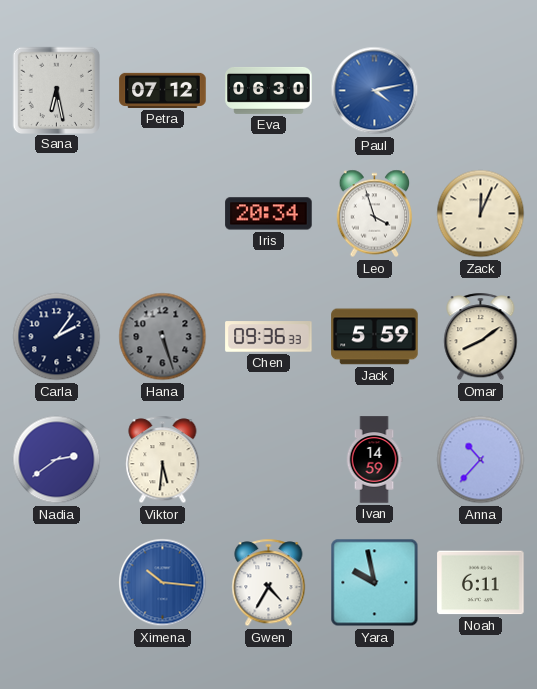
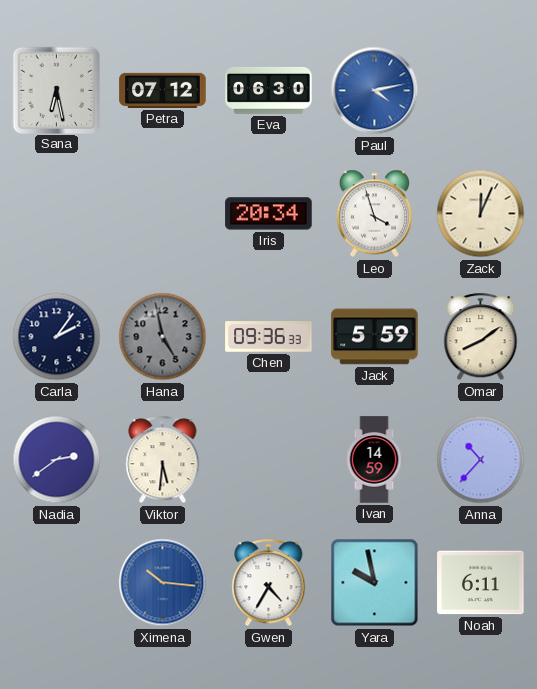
Hana: 5:27 -> 4:58 (163, 337)
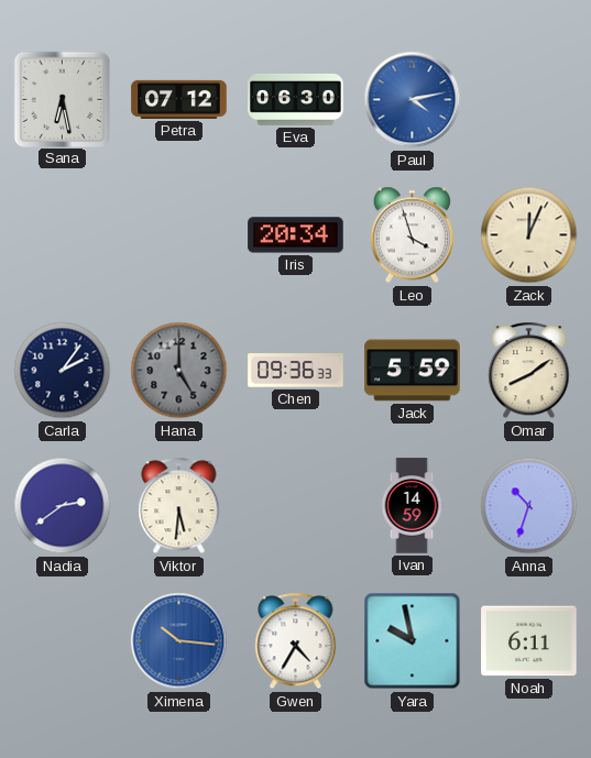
Hana: 4:58 -> 5:00 (179, 371)
Anna: 10:37 -> 10:33 (529, 506)
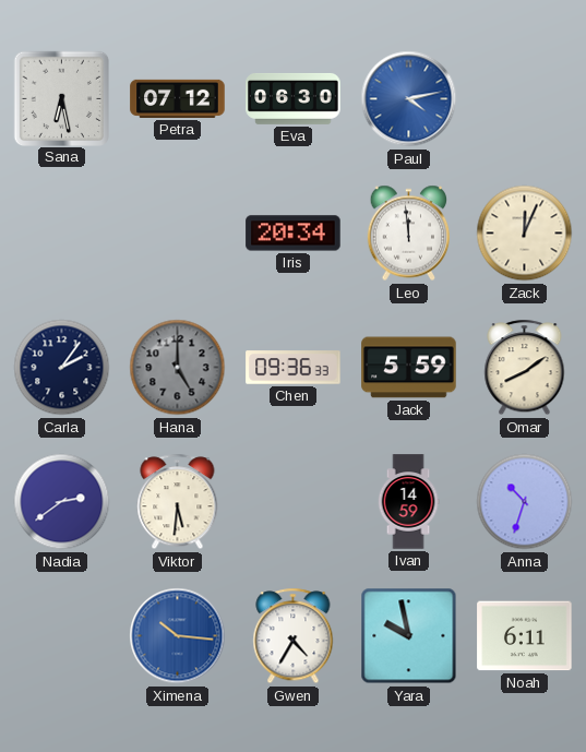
Leo: 3:57 -> 11:59 (409, 234)
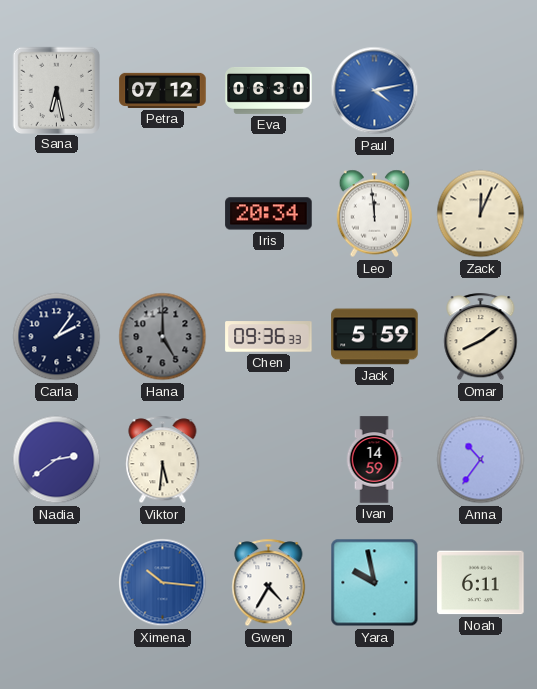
Anna: 10:33 -> 10:36 (481, 460)
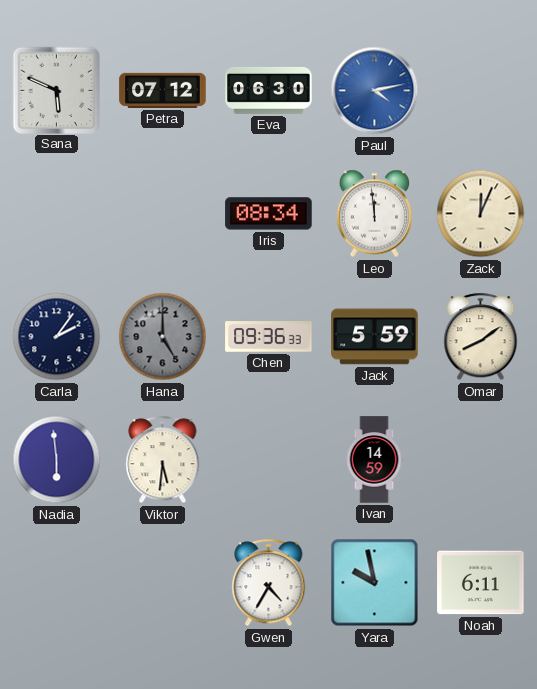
Sana: 6:28 -> 5:49 (56, 90)
Iris: 20:34 -> 08:34 (269, 214)
Nadia: 2:39 -> 5:59 (57, 460)
Anna: 10:36 -> none (481, 460)
Ximena: 10:16 -> none (163, 583)
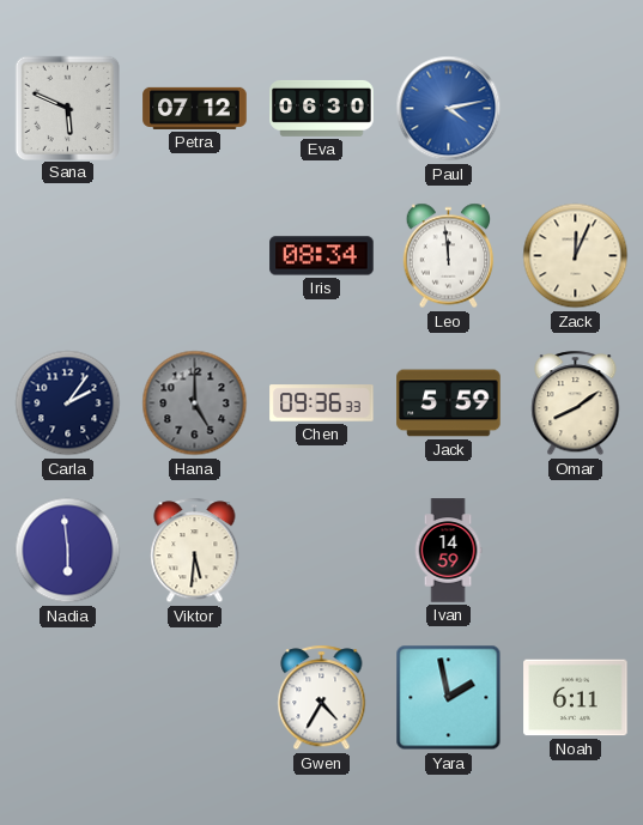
Yara: 9:58 -> 1:58 (449, 698)
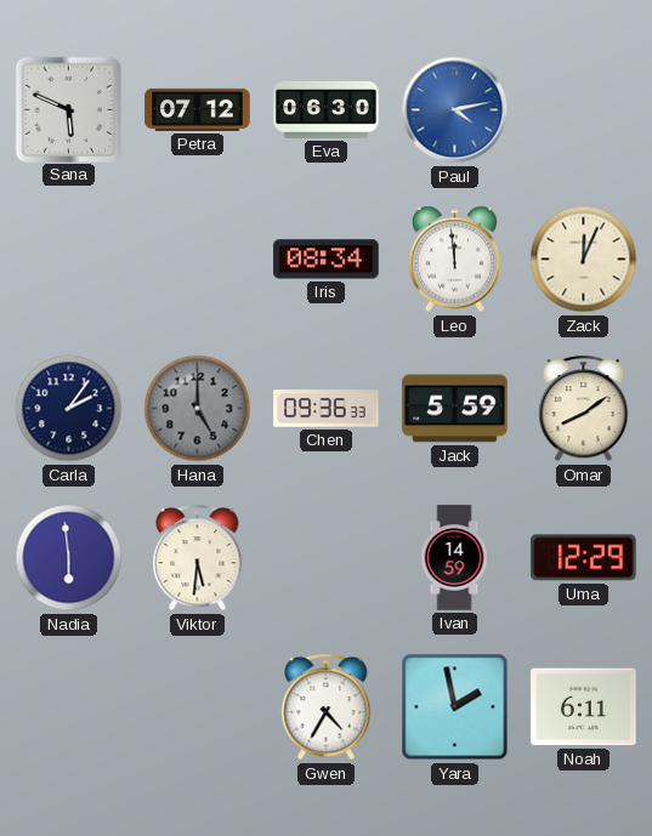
Uma: none -> 12:29 (584, 558)
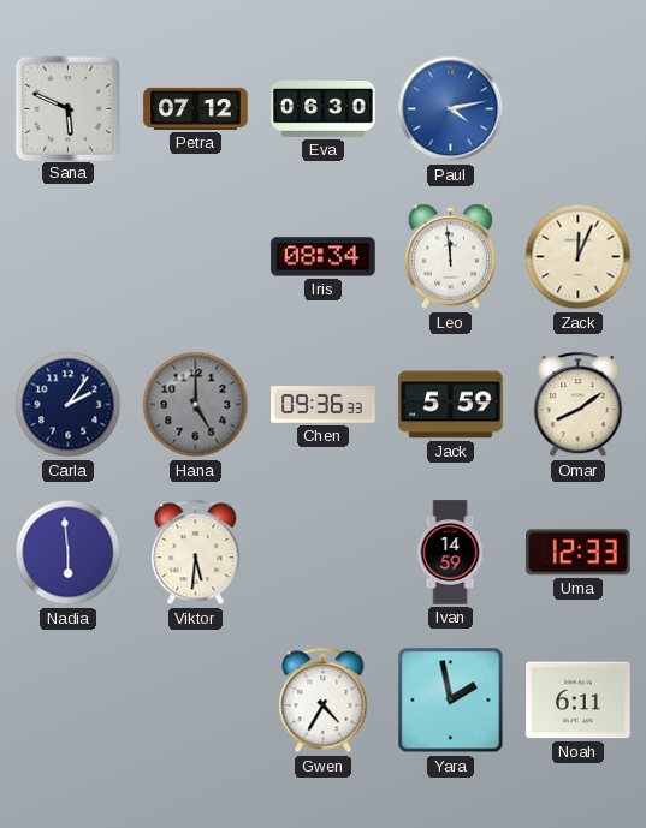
Uma: 12:29 -> 12:33 (579, 553)
